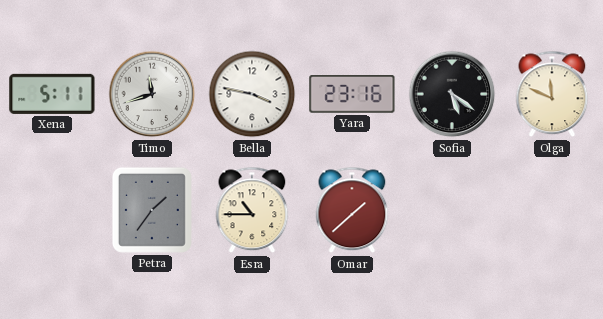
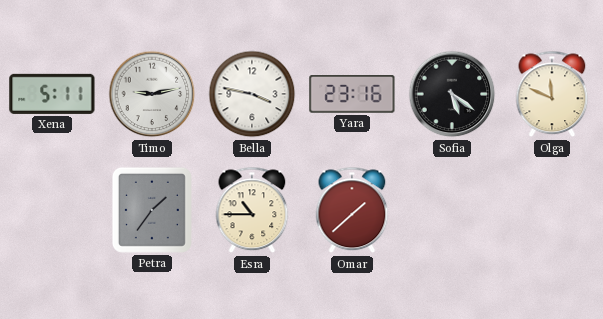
Timo: 11:42 -> 9:13 (152, 94)
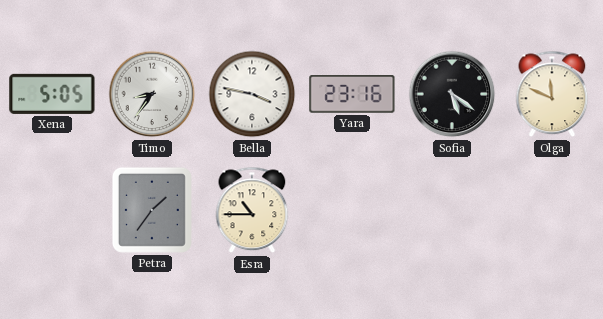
Xena: 5:11 -> 5:05 (52, 94)
Timo: 9:13 -> 8:36 (152, 94)
Omar: 1:38 -> none (352, 210)
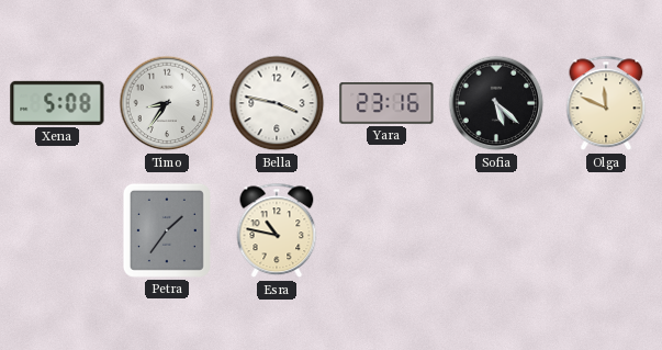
Xena: 5:05 -> 5:08 (57, 103)
Sofia: 5:21 -> 5:22 (496, 103)
Esra: 10:45 -> 10:47 (277, 230)
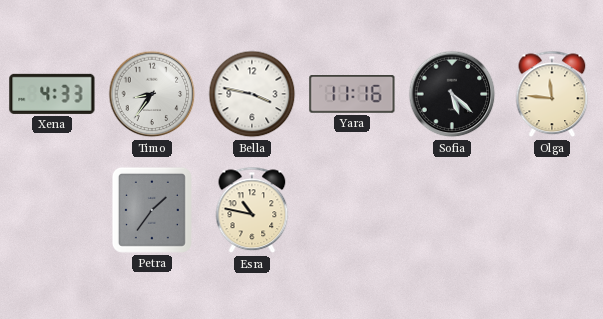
Xena: 5:08 -> 4:33 (52, 94)
Yara: 23:16 -> 11:16 (352, 95)
Olga: 11:49 -> 11:46 (552, 94)
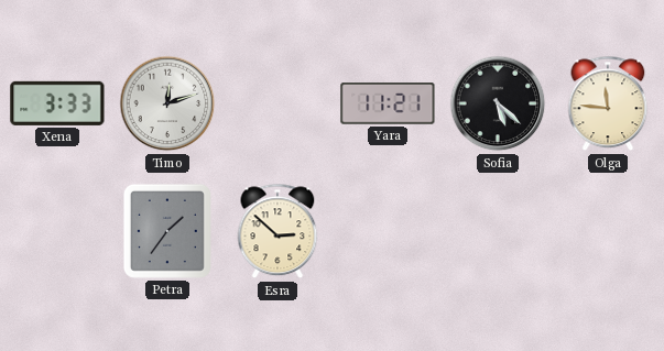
Xena: 4:33 -> 3:33 (57, 103)
Timo: 8:36 -> 12:12 (167, 103)
Bella: 3:47 -> none (252, 94)
Yara: 11:16 -> 11:21 (388, 105)
Esra: 10:47 -> 2:52 (277, 231)
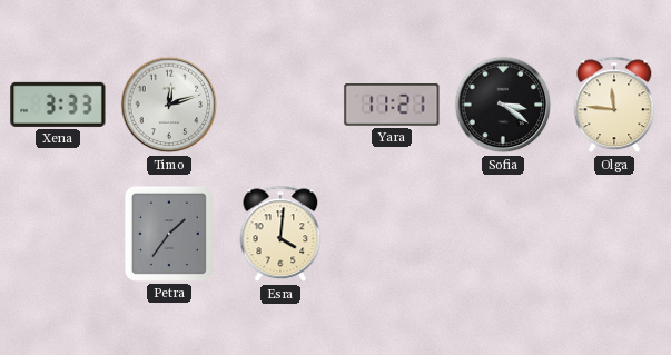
Sofia: 5:22 -> 3:21 (503, 105)
Esra: 2:52 -> 4:01 (280, 234)
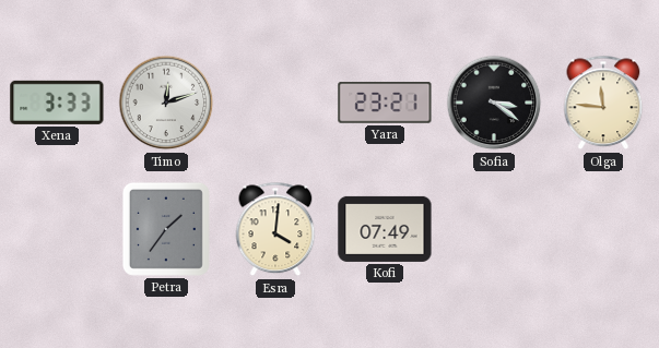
Yara: 11:21 -> 23:21 (385, 104)
Kofi: none -> 07:49 (385, 229)
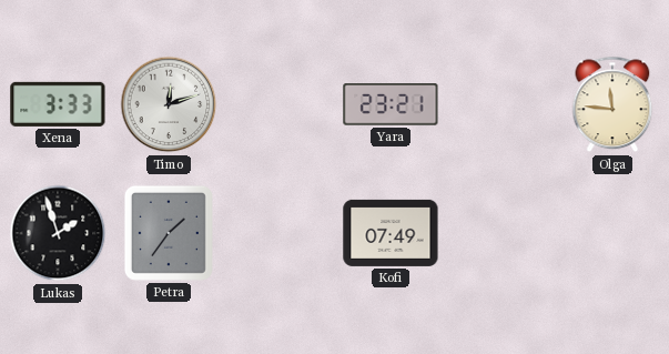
Sofia: 3:21 -> none (494, 103)
Lukas: none -> 1:57 (58, 233)
Esra: 4:01 -> none (275, 229)
